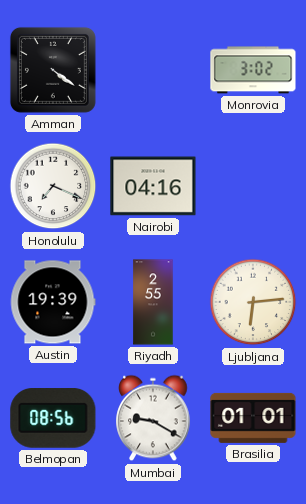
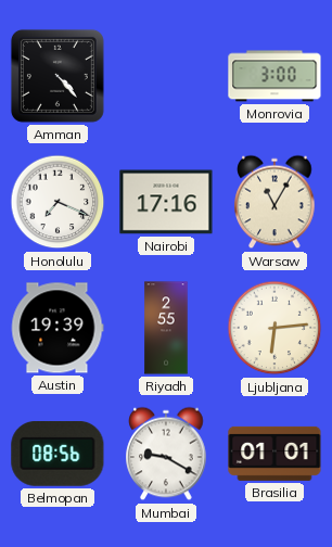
Amman: 4:21 -> 4:23 (58, 76)
Monrovia: 3:02 -> 3:00 (274, 76)
Nairobi: 04:16 -> 17:16 (166, 202)
Warsaw: none -> 11:05 (274, 202)
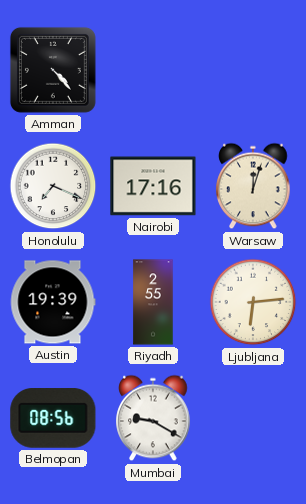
Monrovia: 3:00 -> none (274, 76)
Warsaw: 11:05 -> 12:03 (253, 186)
Brasilia: 01:01 -> none (274, 454)
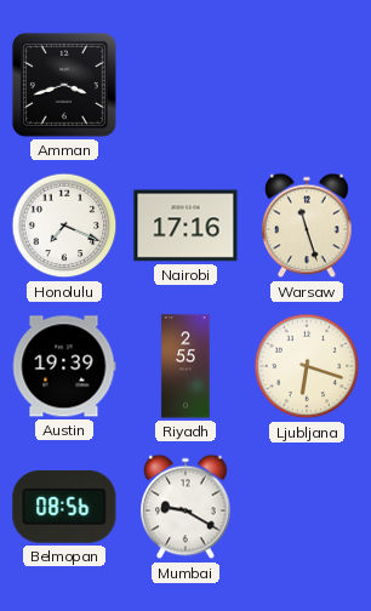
Amman: 4:23 -> 3:42 (64, 85)
Warsaw: 12:03 -> 11:27 (307, 225)
Ljubljana: 6:14 -> 6:18 (307, 366)
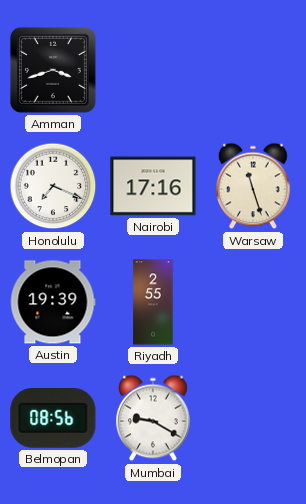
Ljubljana: 6:18 -> none (307, 366)
